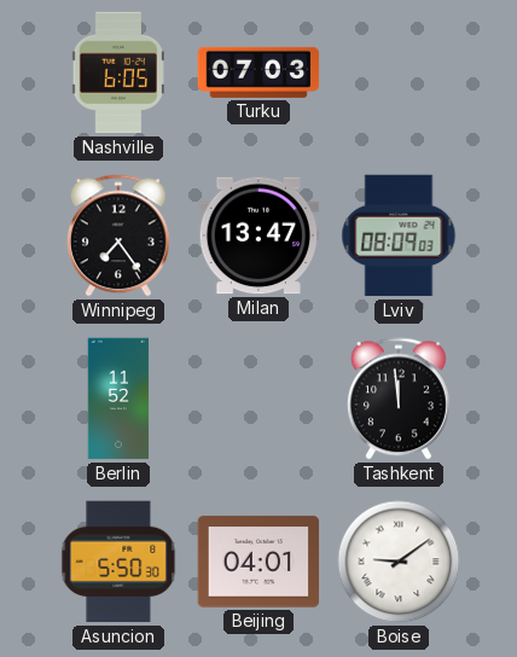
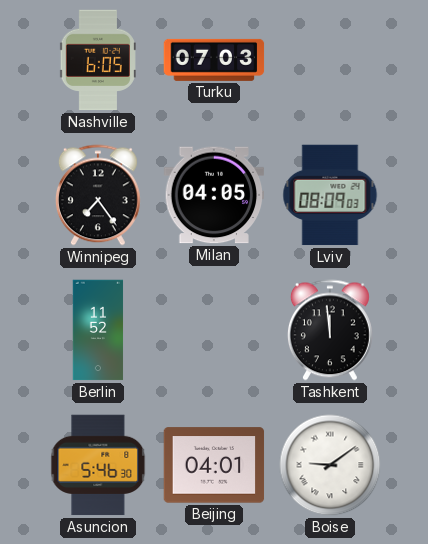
Milan: 13:47 -> 04:05 (214, 195)
Asuncion: 5:50 -> 5:46 (98, 465)
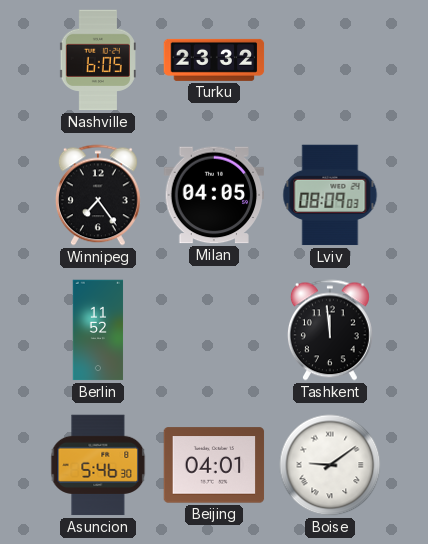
Turku: 07:03 -> 23:32 (214, 60)
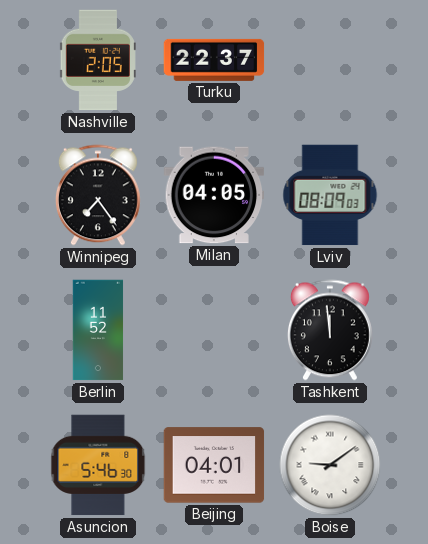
Nashville: 6:05 -> 2:05 (98, 60)
Turku: 23:32 -> 22:37 (214, 60)
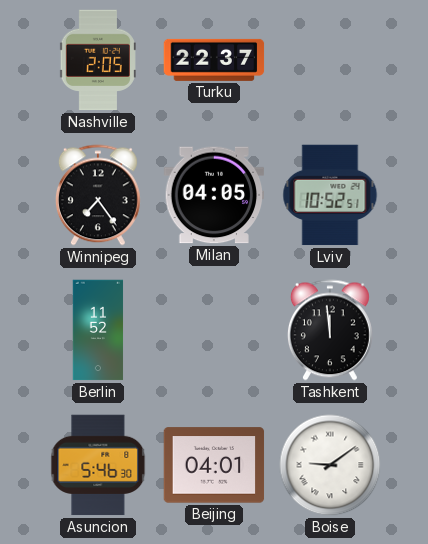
Lviv: 08:09 -> 10:52 (330, 195)
